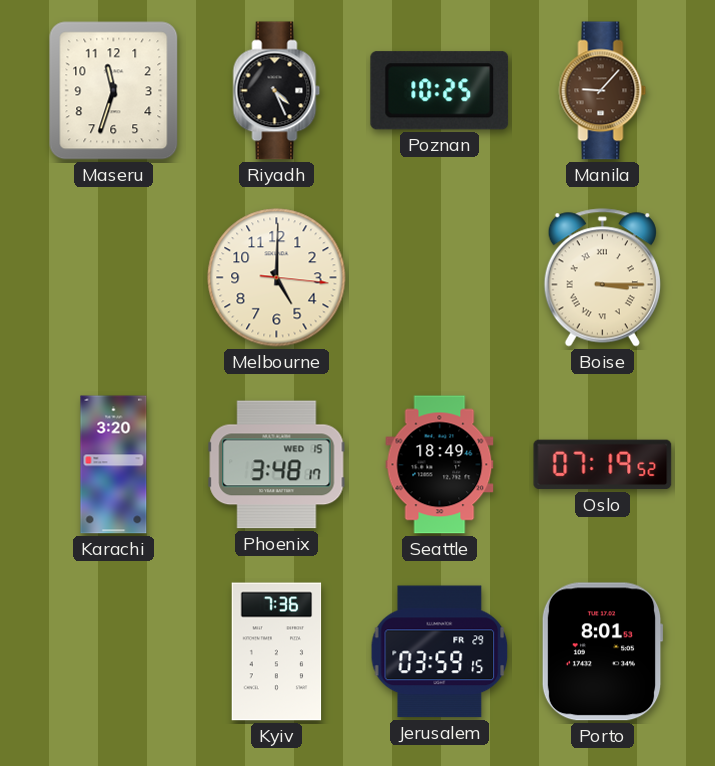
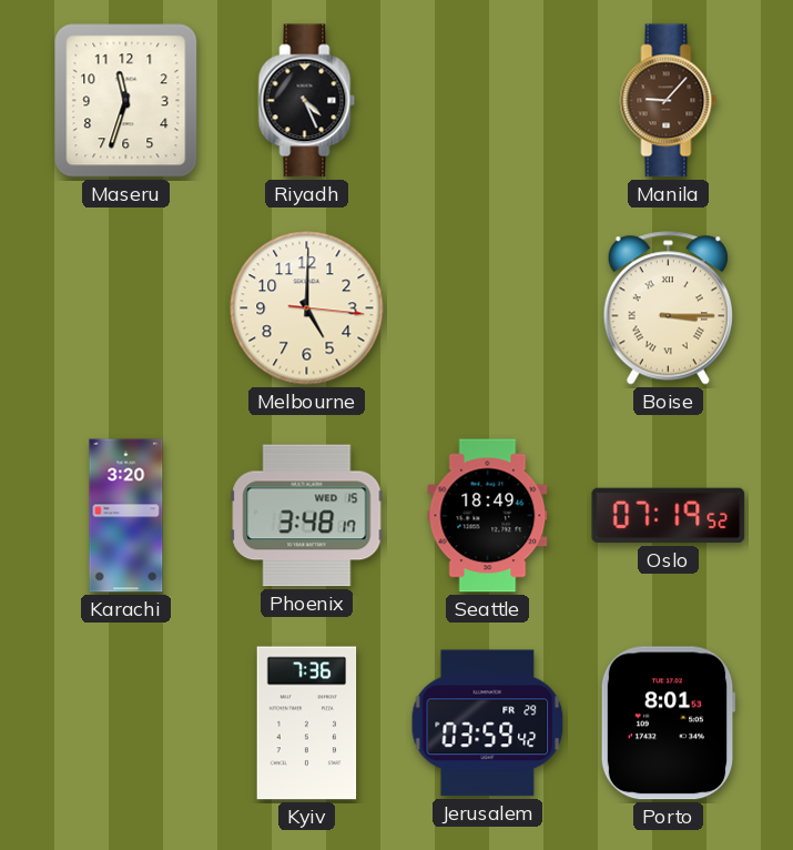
Poznan: 10:25 -> none (440, 91)
Jerusalem: 03:59:15 -> 03:59:42 (488, 723)
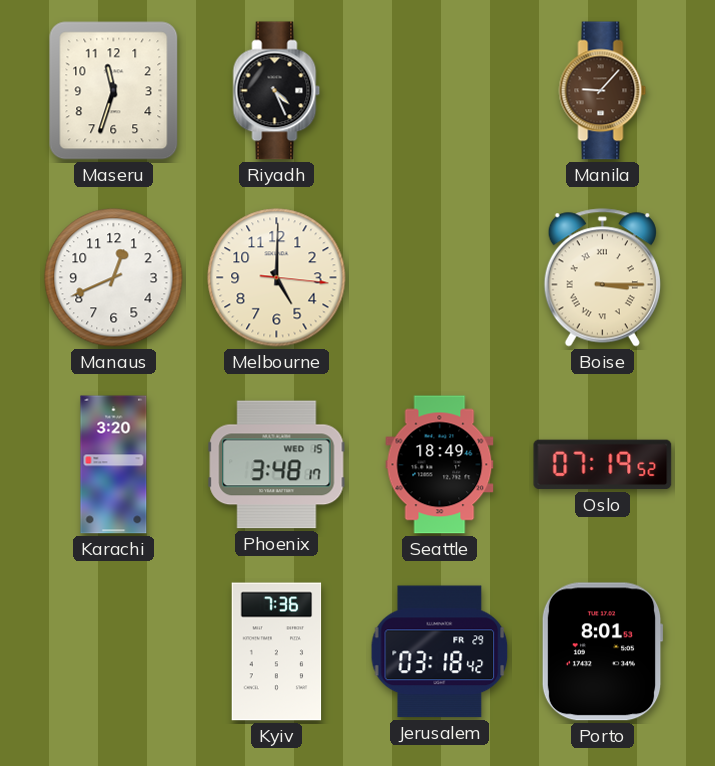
Manaus: none -> 12:41 (114, 278)
Jerusalem: 03:59 -> 03:18 (440, 652)
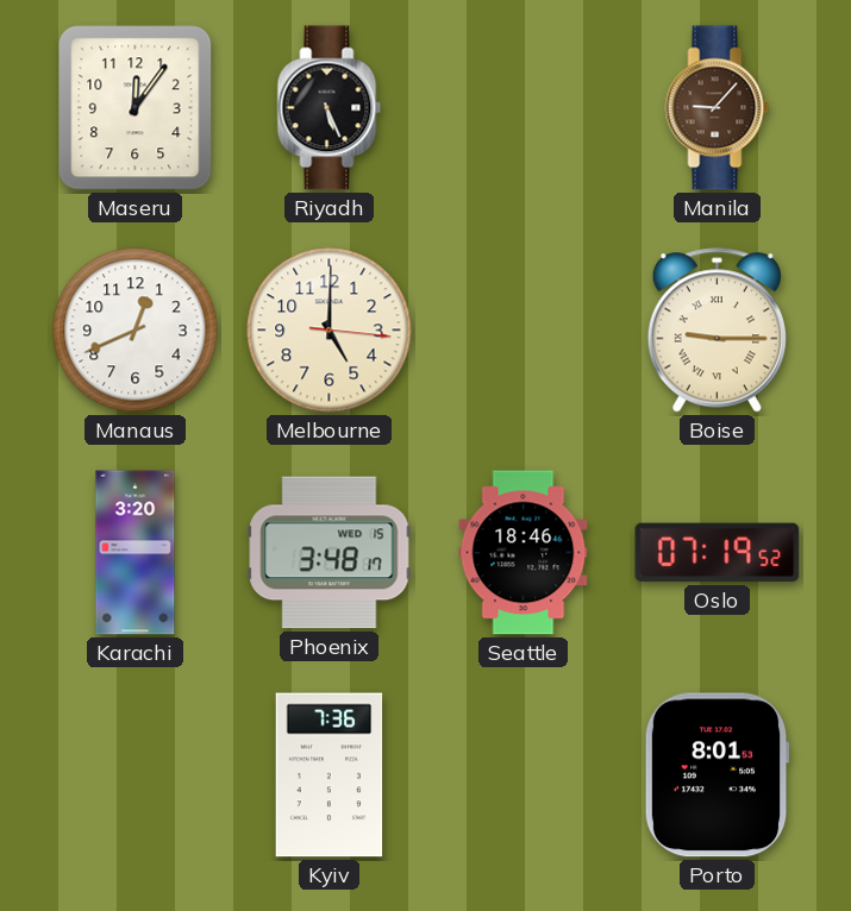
Maseru: 11:33 -> 12:06 (136, 108)
Riyadh: 4:26 -> 5:26 (330, 108)
Boise: 3:15 -> 9:15 (717, 331)
Seattle: 18:49 -> 18:46 (524, 553)
Jerusalem: 03:18 -> none (440, 652)
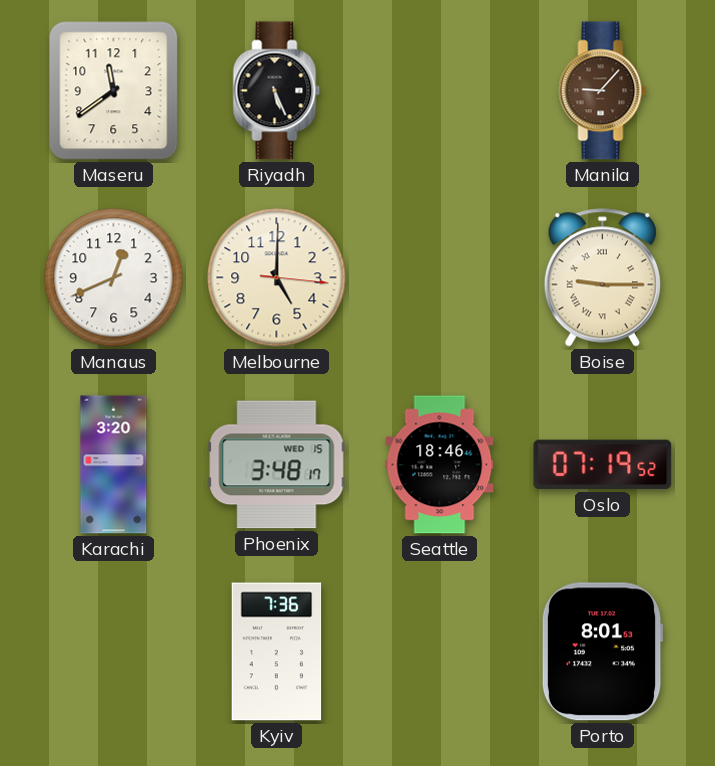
Maseru: 12:06 -> 11:39 (114, 91)
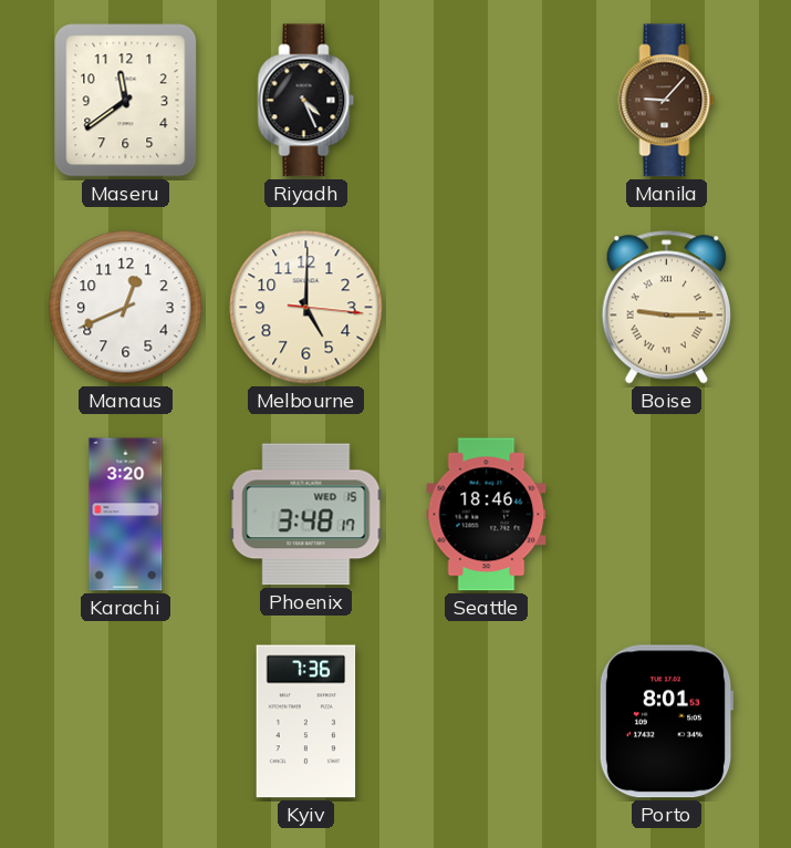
Riyadh: 5:26 -> 4:26 (306, 101)
Oslo: 07:19 -> none (603, 465)
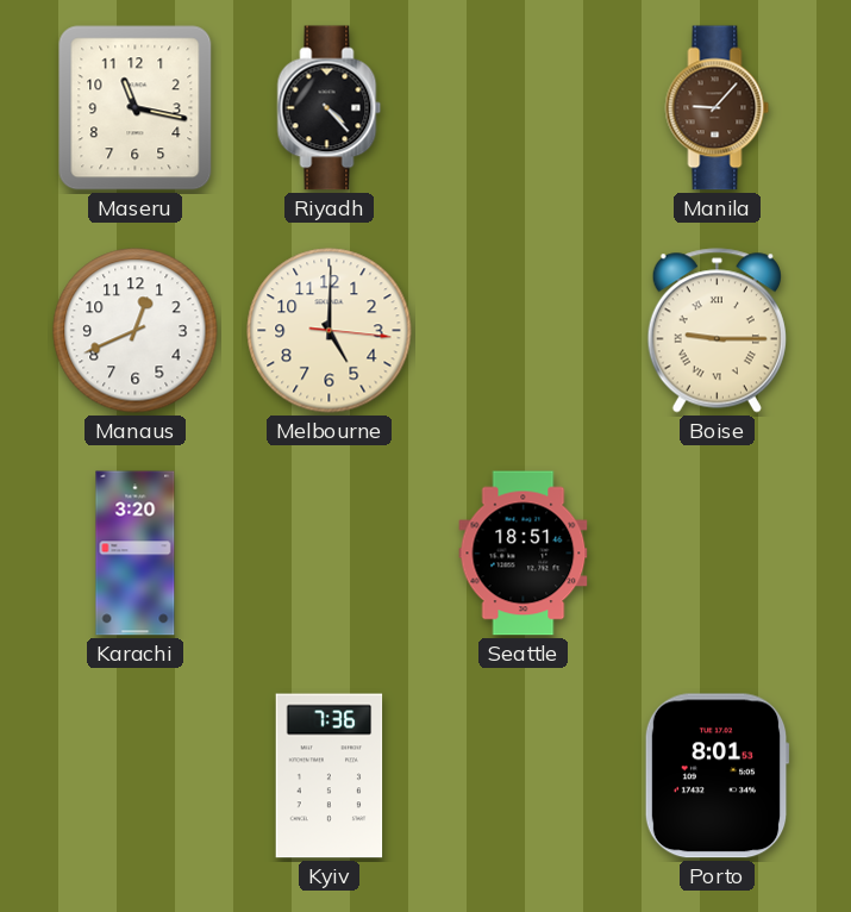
Maseru: 11:39 -> 11:17 (136, 108)
Riyadh: 4:26 -> 4:23 (330, 108)
Phoenix: 3:48 -> none (306, 515)
Seattle: 18:46 -> 18:51 (524, 554)
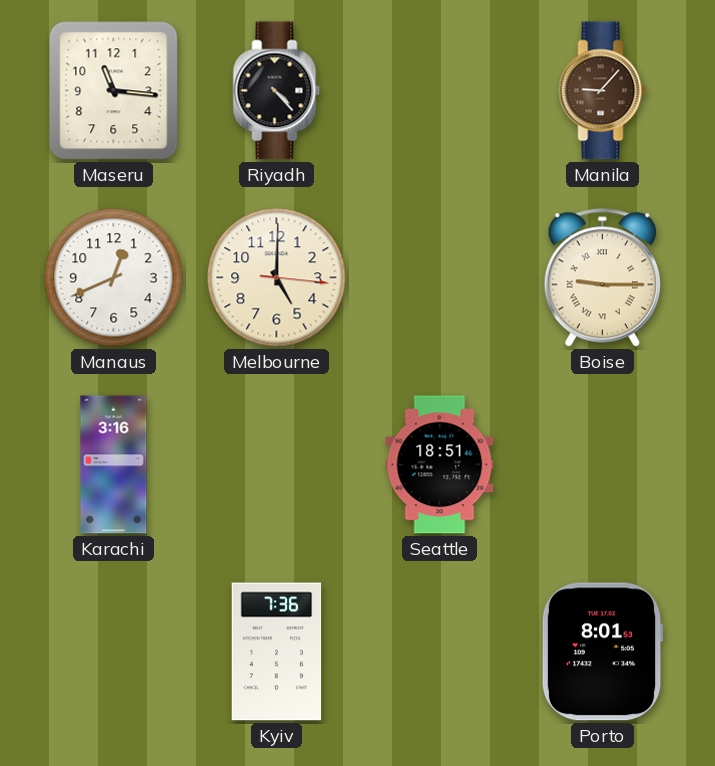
Maseru: 11:17 -> 11:16 (114, 91)
Karachi: 3:20 -> 3:16 (114, 465)
